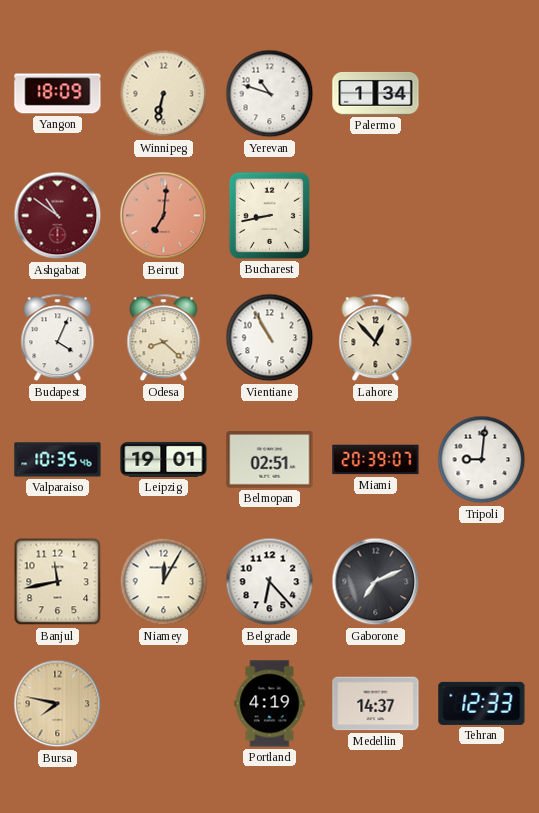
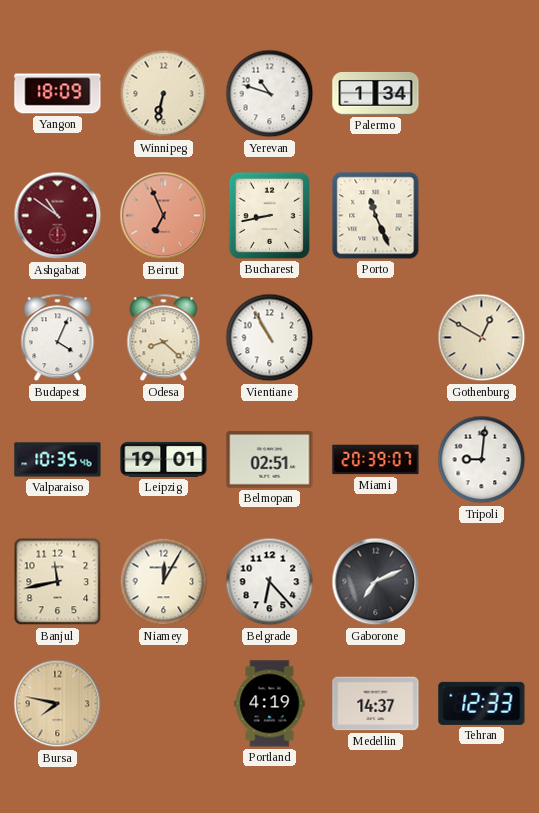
Beirut: 7:01 -> 6:56 (164, 216)
Porto: none -> 11:26 (376, 216)
Lahore: 12:53 -> none (376, 338)
Gothenburg: none -> 12:50 (482, 338)
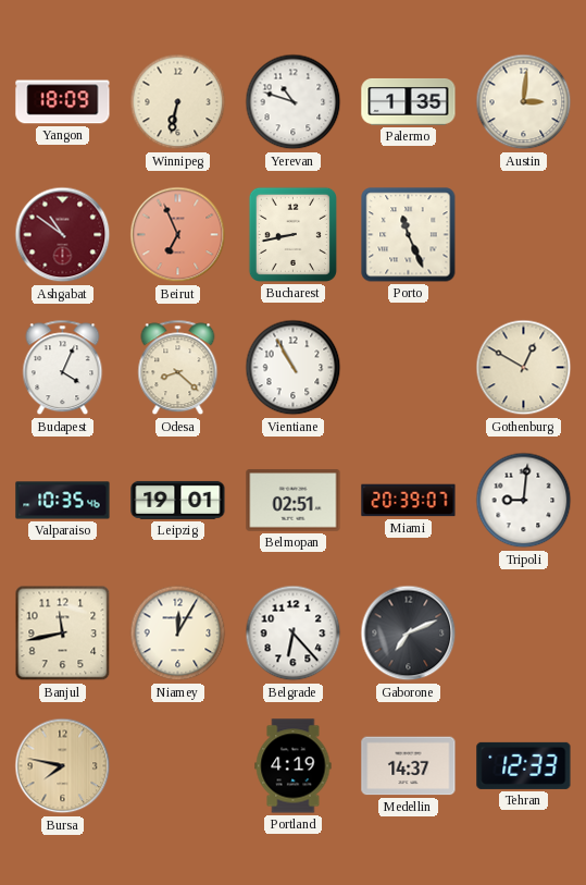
Palermo: 1:34 -> 1:35 (409, 101)
Austin: none -> 3:01 (524, 102)
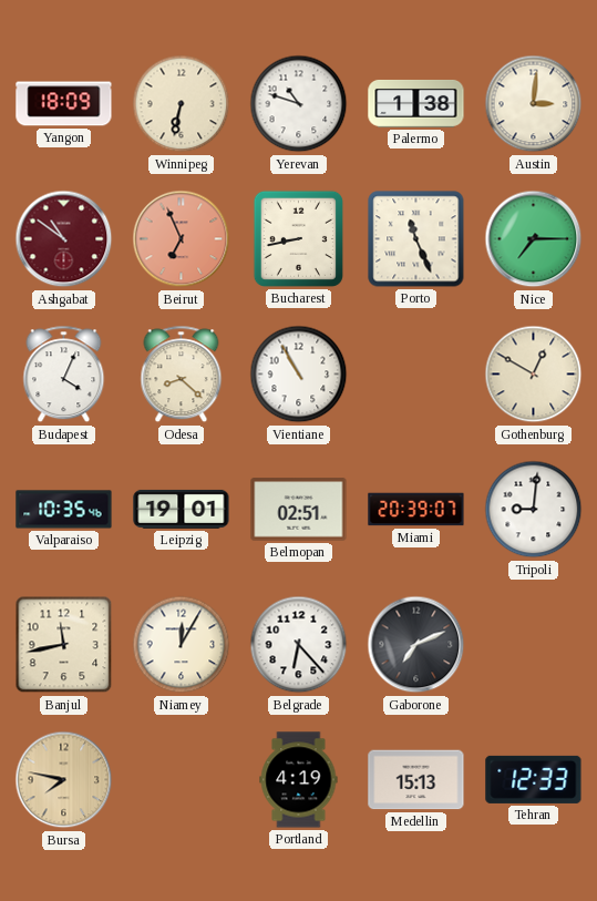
Palermo: 1:35 -> 1:38 (416, 103)
Nice: none -> 7:15 (534, 239)
Medellin: 14:37 -> 15:13 (416, 780)
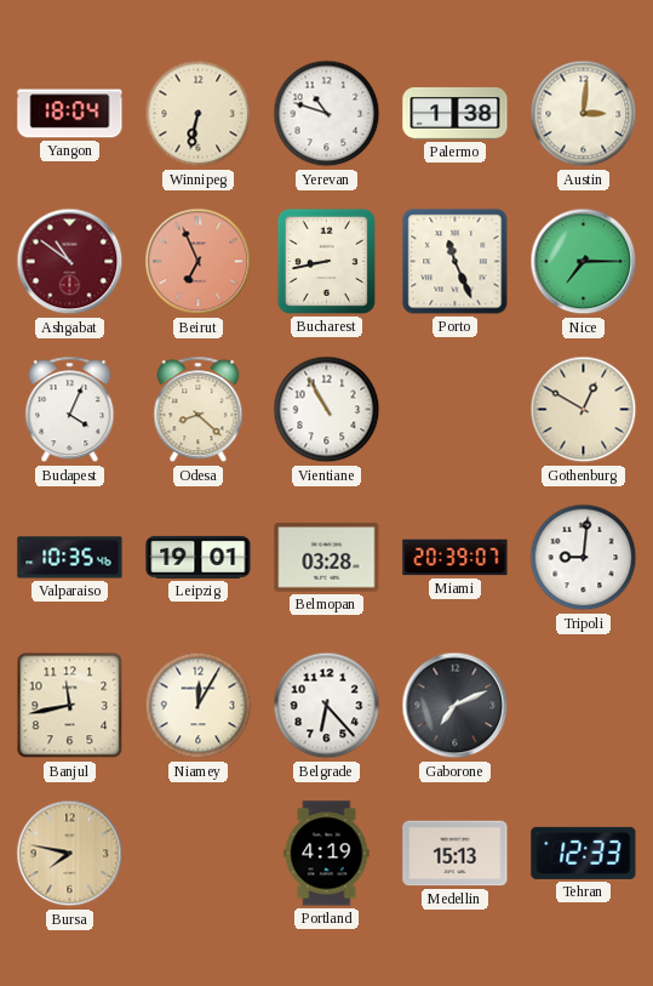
Yangon: 18:09 -> 18:04 (70, 114)
Belmopan: 02:51 -> 03:28 (327, 558)
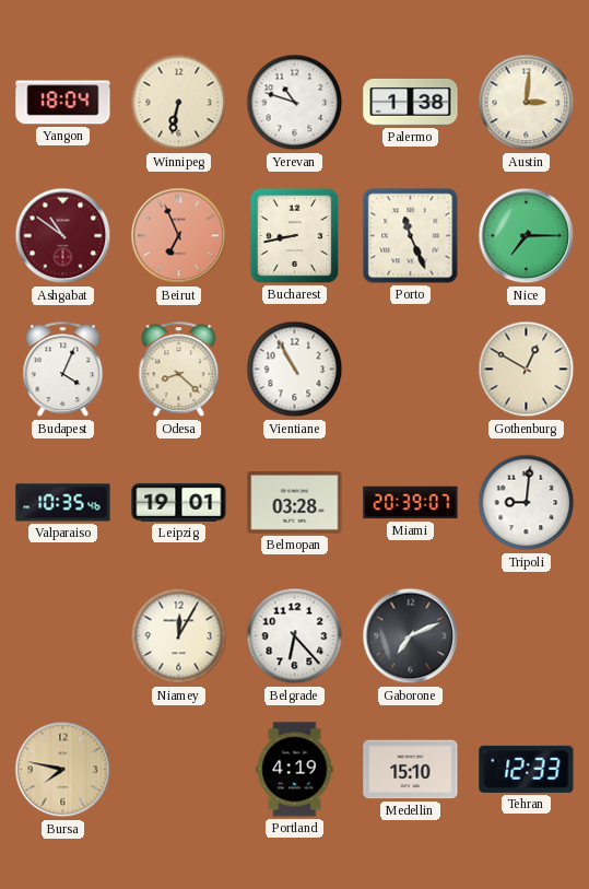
Banjul: 11:43 -> none (70, 706)
Medellin: 15:13 -> 15:10 (411, 770)
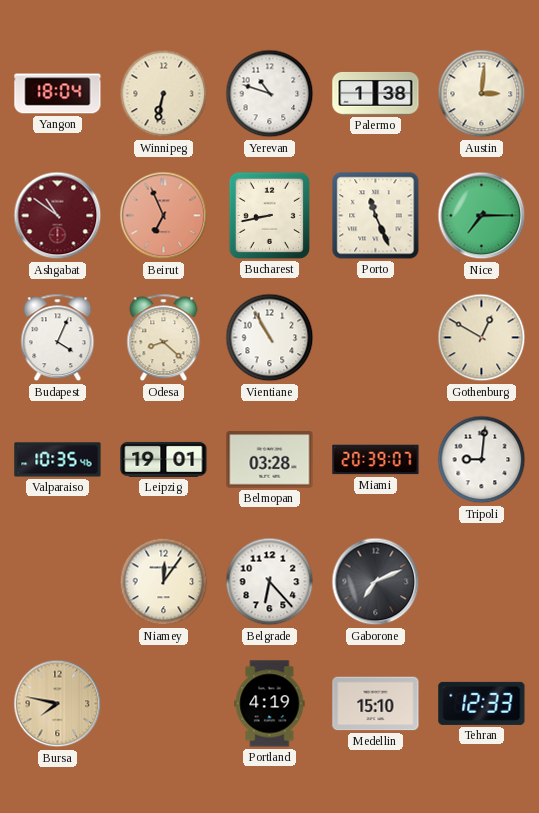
Niamey: 12:05 -> 12:06 (164, 582)
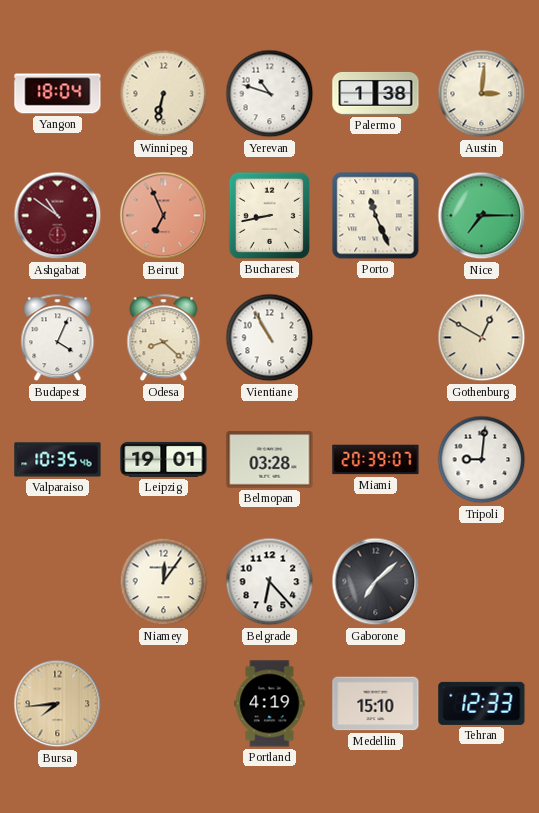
Gaborone: 7:11 -> 7:08 (376, 582)
Bursa: 7:47 -> 7:44 (58, 704)
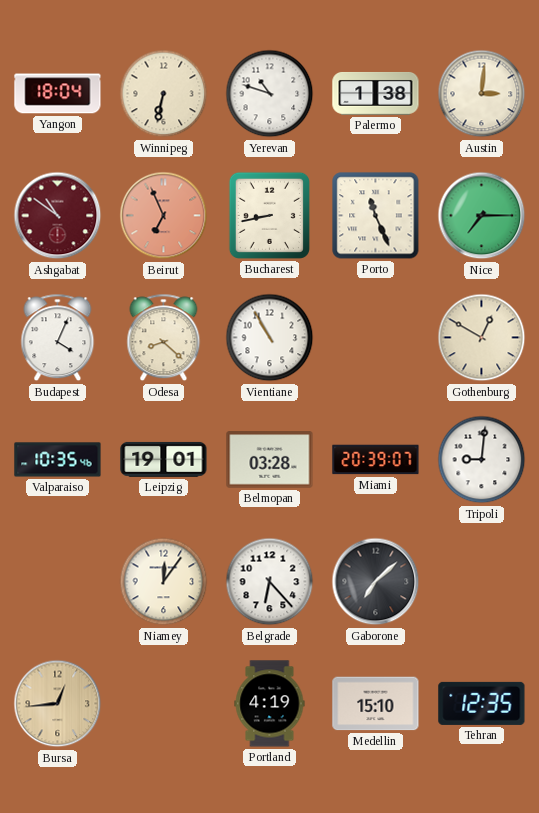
Bursa: 7:44 -> 12:44 (58, 704)
Tehran: 12:33 -> 12:35 (482, 703)
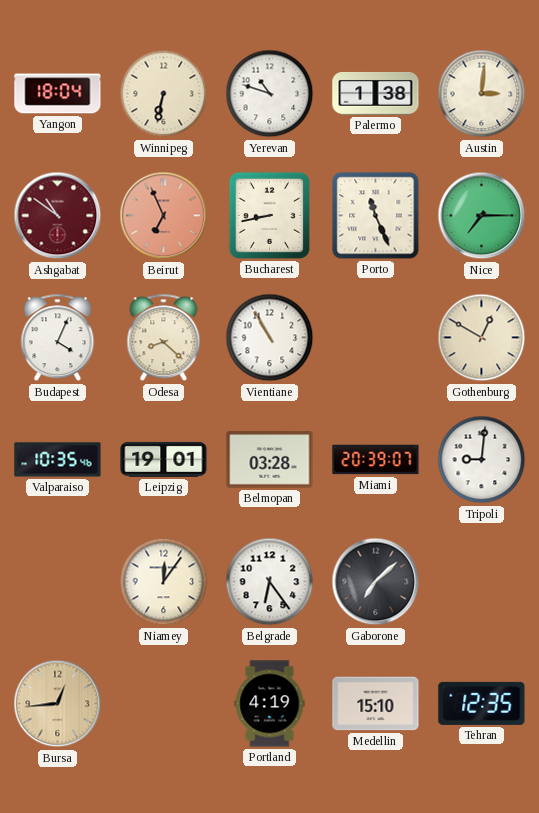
Belgrade: 6:23 -> 6:24 (270, 582)
